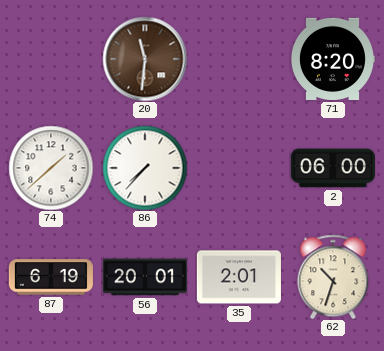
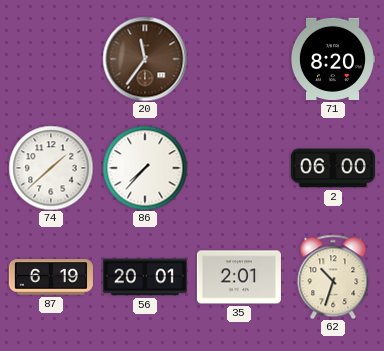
20: 11:31 -> 11:36 (145, 59)
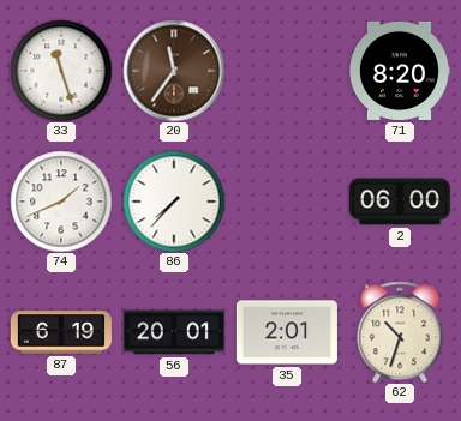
33: none -> 11:27 (61, 71)
74: 1:38 -> 1:41 (61, 202)
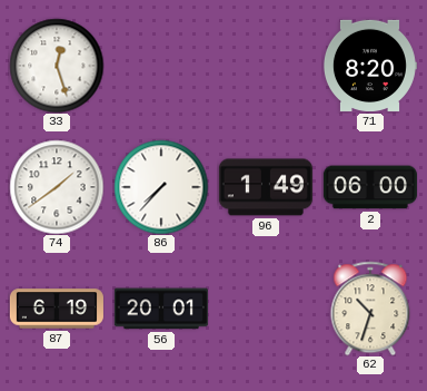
33: 11:27 -> 12:27 (57, 66)
20: 11:36 -> none (174, 71)
74: 1:41 -> 1:39 (57, 187)
96: none -> 1:49 (266, 187)
35: 2:01 -> none (287, 332)
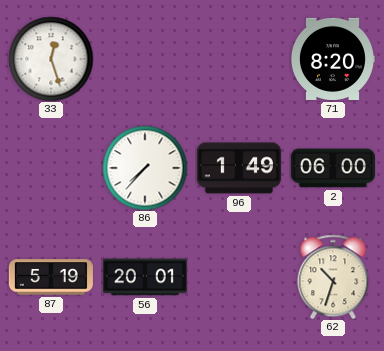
74: 1:39 -> none (57, 187)
87: 6:19 -> 5:19 (51, 277)
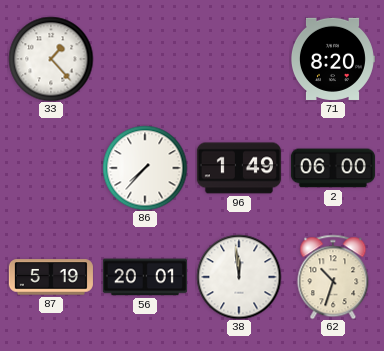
33: 12:27 -> 1:23 (51, 59)
38: none -> 11:59 (239, 277)
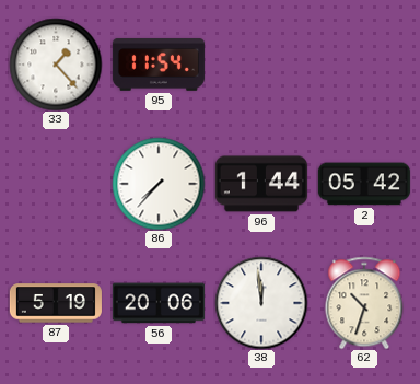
95: none -> 11:54 (159, 65)
71: 8:20 -> none (333, 59)
96: 1:49 -> 1:44 (261, 184)
2: 06:00 -> 05:42 (364, 184)
56: 20:01 -> 20:06 (159, 303)
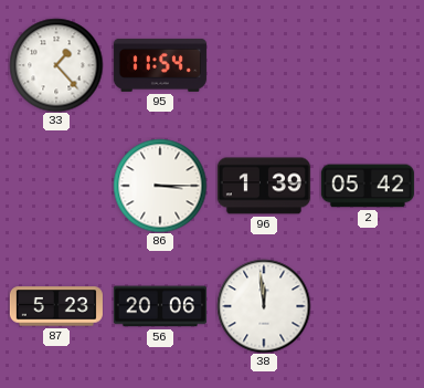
86: 7:37 -> 3:15 (160, 186)
96: 1:44 -> 1:39 (264, 186)
87: 5:19 -> 5:23 (56, 306)
62: 10:33 -> none (364, 303)
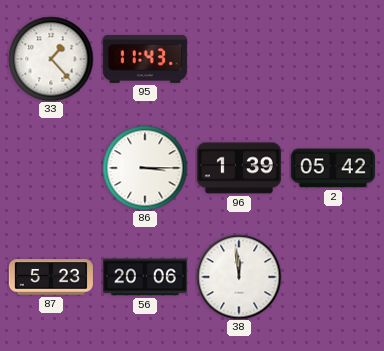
95: 11:54 -> 11:43 (145, 59)
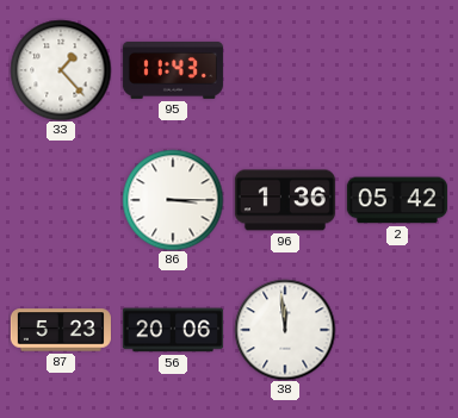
96: 1:39 -> 1:36 (285, 200)
